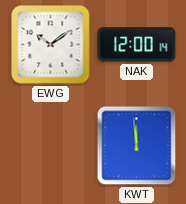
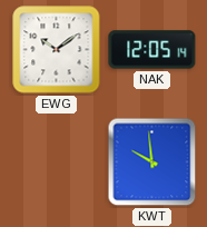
NAK: 12:00 -> 12:05 (152, 50)
KWT: 11:59 -> 9:59 (152, 162)
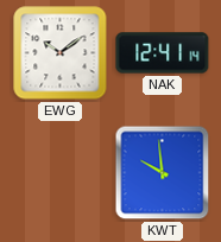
NAK: 12:05 -> 12:41 (163, 53)
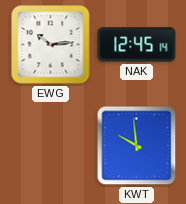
EWG: 10:09 -> 10:14 (51, 45)
NAK: 12:41 -> 12:45 (137, 45)
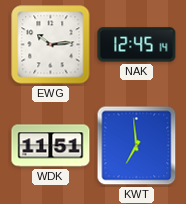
WDK: none -> 11:51 (51, 146)
KWT: 9:59 -> 6:59 (137, 146)
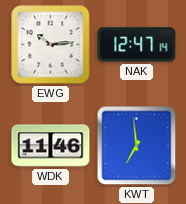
NAK: 12:45 -> 12:47 (137, 45)
WDK: 11:51 -> 11:46 (51, 146)
